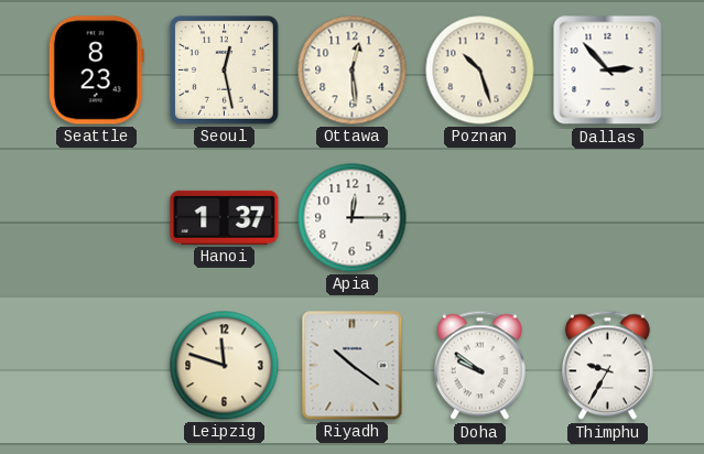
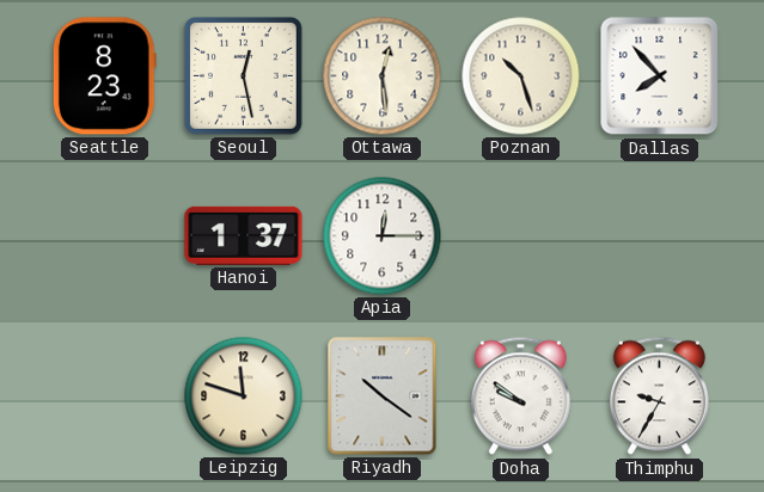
Dallas: 2:53 -> 7:53 (660, 76)
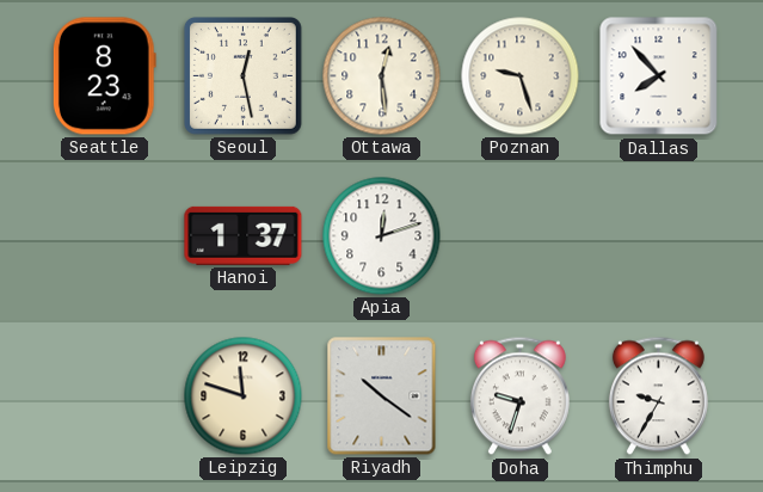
Poznan: 10:27 -> 9:27 (521, 76)
Apia: 12:15 -> 12:12 (382, 236)
Doha: 9:51 -> 9:33 (519, 396)
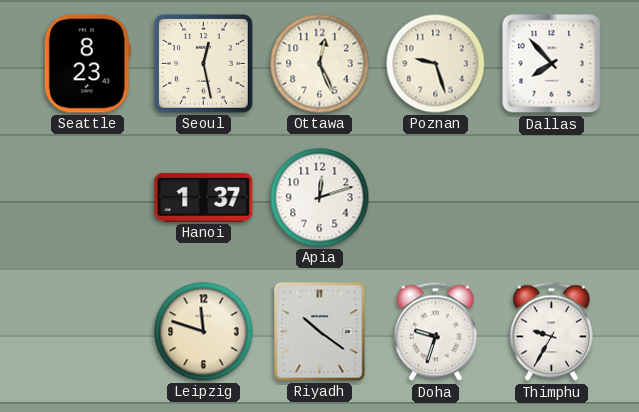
Ottawa: 12:29 -> 12:26 (320, 64)
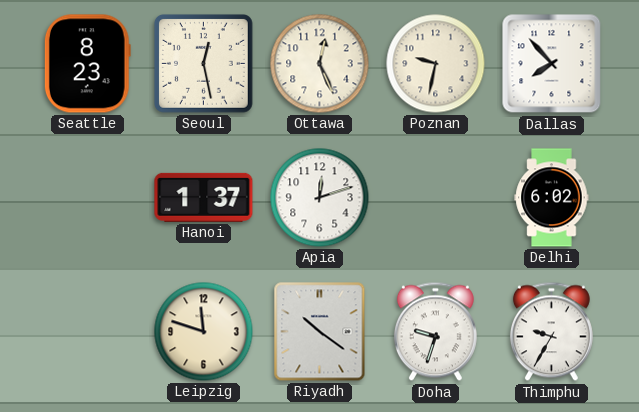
Poznan: 9:27 -> 9:32 (436, 64)
Delhi: none -> 6:02 (552, 198)
